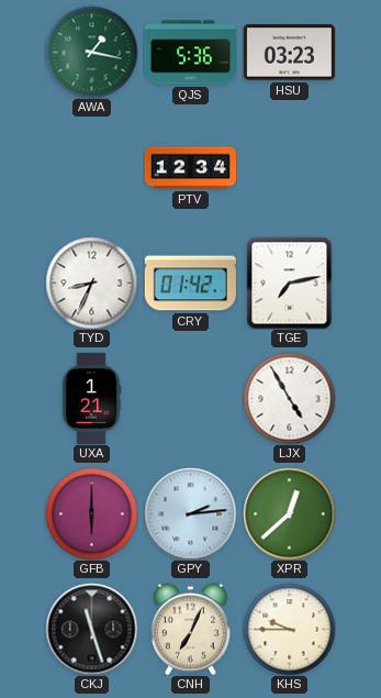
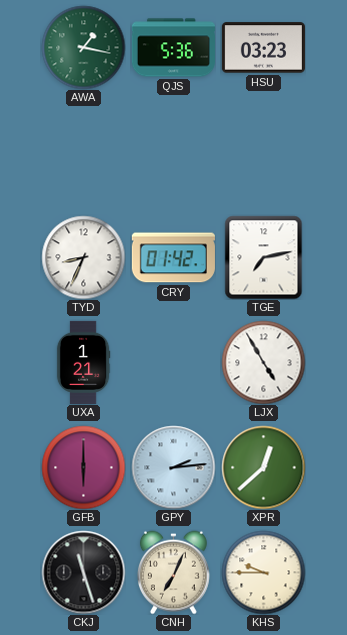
PTV: 12:34 -> none (190, 168)
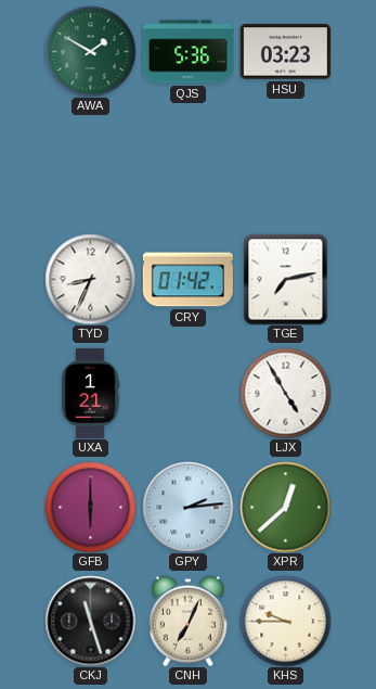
AWA: 1:17 -> 1:50 (90, 51)
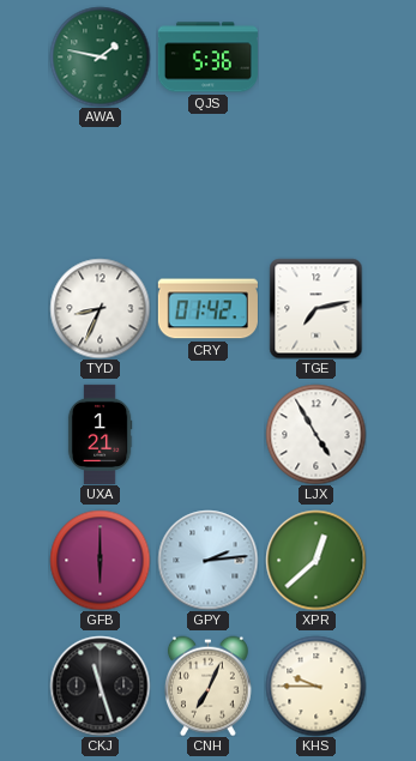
AWA: 1:50 -> 1:47 (100, 56)
HSU: 03:23 -> none (285, 52)
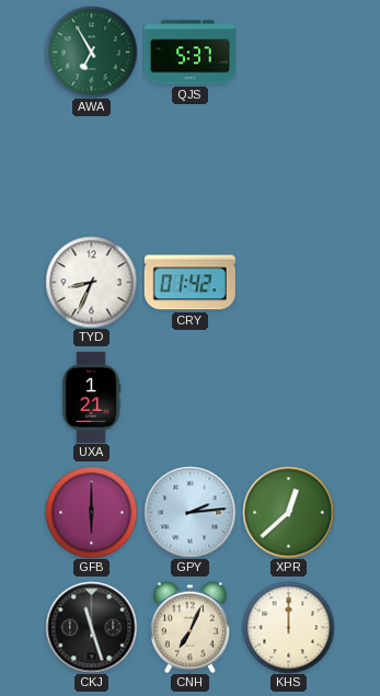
AWA: 1:47 -> 6:55 (91, 52)
QJS: 5:36 -> 5:37 (189, 53)
TGE: 7:13 -> none (316, 308)
LJX: 4:55 -> none (315, 434)
KHS: 9:45 -> 12:00 (288, 627)
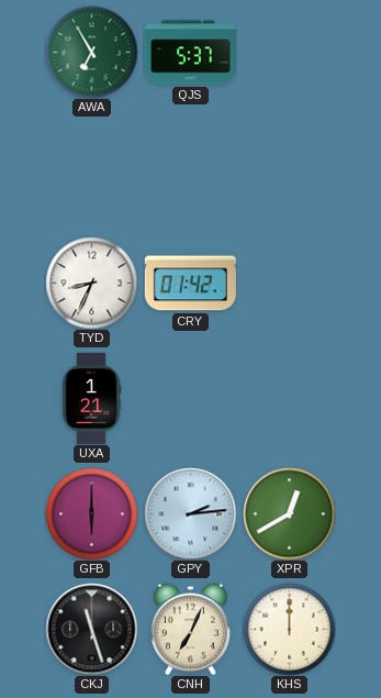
XPR: 12:38 -> 12:40 (289, 513)
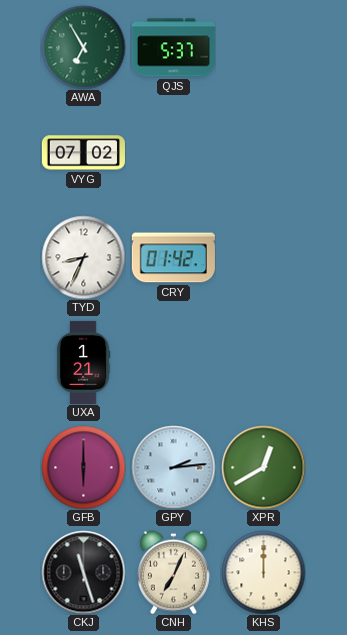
VYG: none -> 07:02 (83, 153)
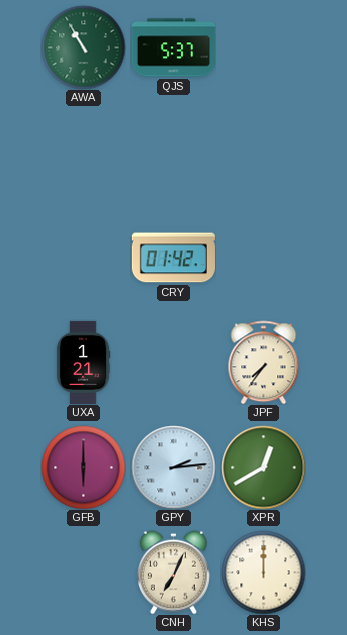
AWA: 6:55 -> 10:55 (83, 47)
VYG: 07:02 -> none (83, 153)
TYD: 8:34 -> none (83, 257)
JPF: none -> 7:36 (264, 362)
CKJ: 11:27 -> none (83, 572)
